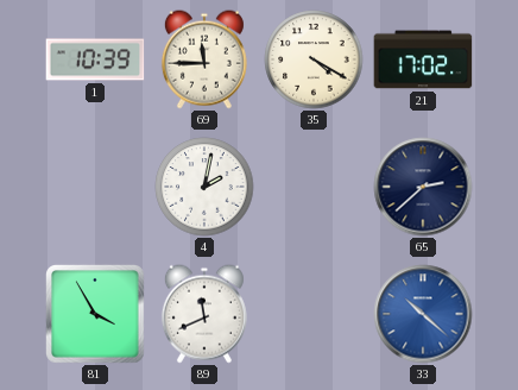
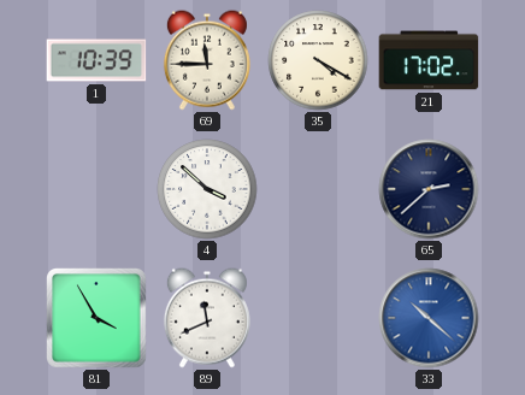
4: 2:02 -> 3:52 (207, 189)
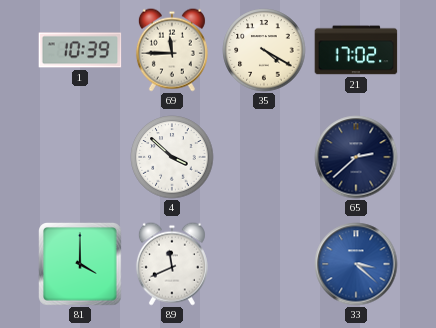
81: 3:55 -> 4:00 (81, 265)
33: 10:22 -> 3:22 (356, 264)
